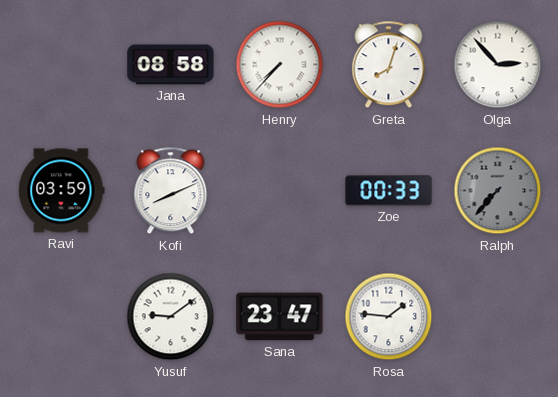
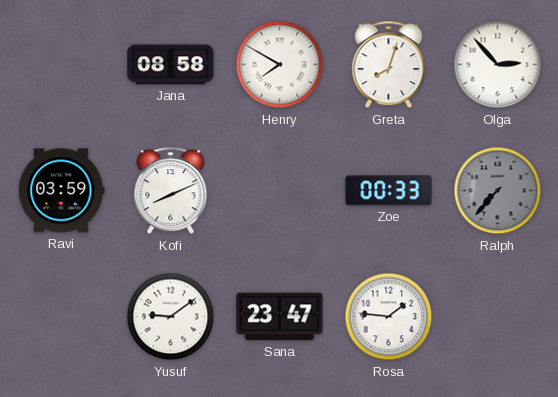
Henry: 7:37 -> 7:50 (280, 65)
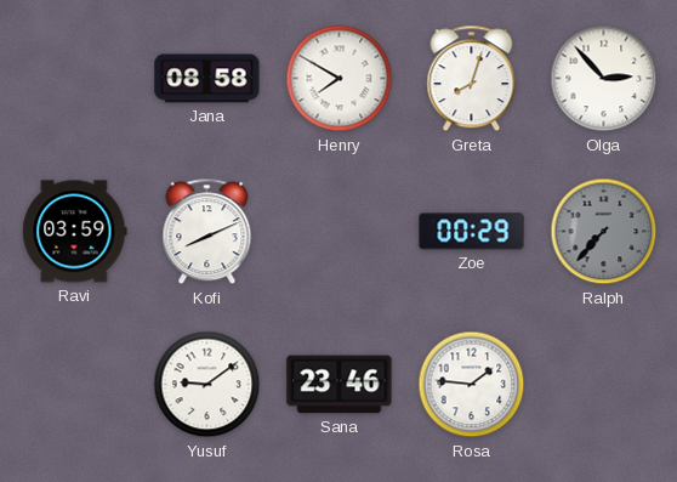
Zoe: 00:33 -> 00:29 (472, 232)
Sana: 23:47 -> 23:46 (340, 385)
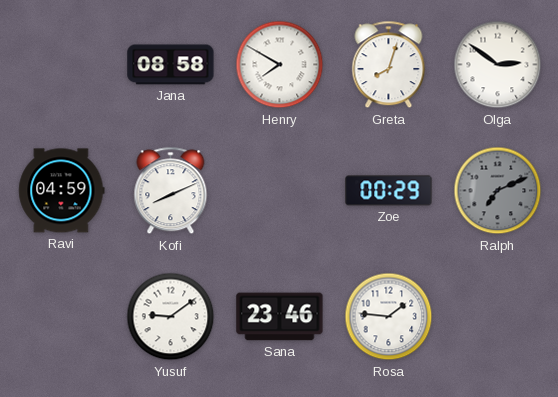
Olga: 2:53 -> 2:51 (498, 65)
Ravi: 03:59 -> 04:59 (62, 191)
Ralph: 7:37 -> 7:11 (498, 191)
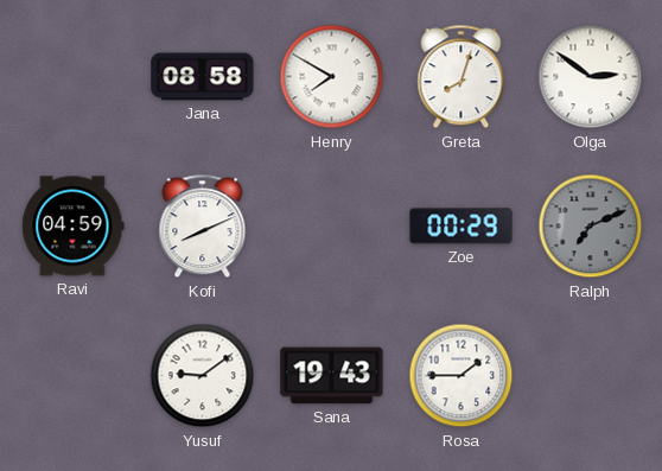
Sana: 23:46 -> 19:43 (332, 376)
Rosa: 1:46 -> 1:45 (462, 376)
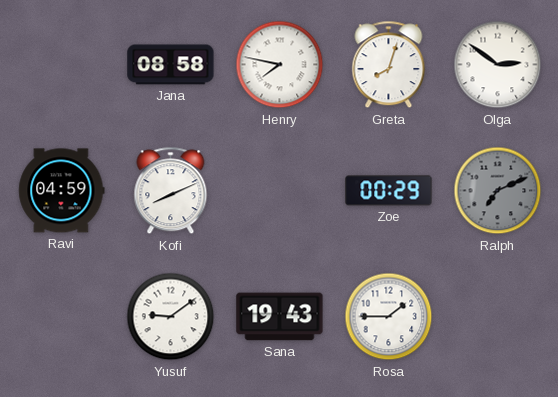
Henry: 7:50 -> 7:47 (280, 65)
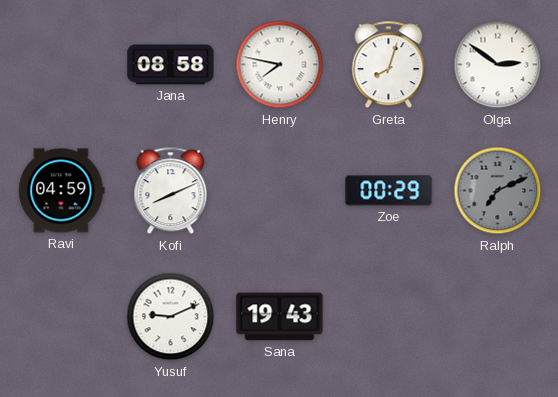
Yusuf: 9:09 -> 9:11 (171, 317)
Rosa: 1:45 -> none (389, 317)
